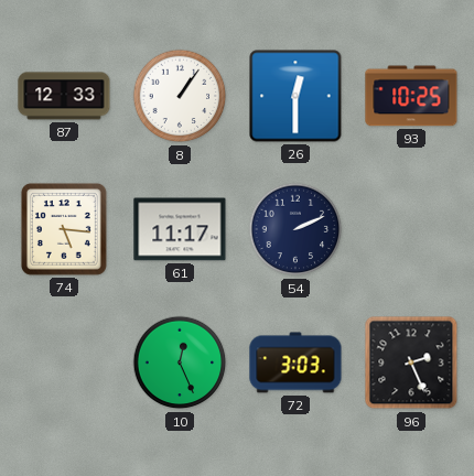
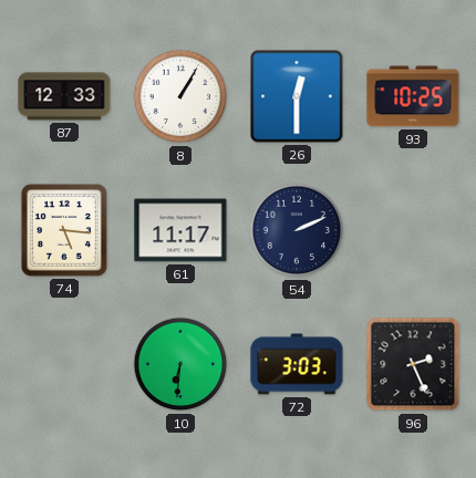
8: 1:06 -> 1:05 (180, 96)
10: 12:26 -> 6:31 (180, 364)
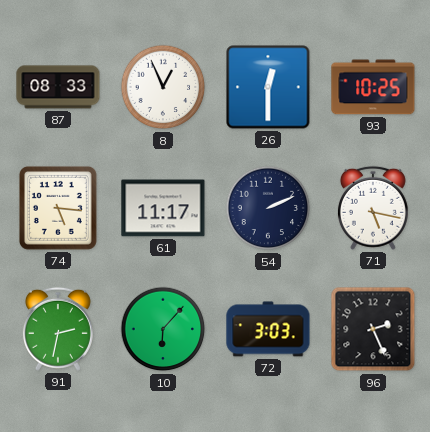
87: 12:33 -> 08:33 (58, 87)
8: 1:05 -> 12:56 (163, 87)
71: none -> 5:17 (373, 208)
91: none -> 2:32 (58, 329)
10: 6:31 -> 6:07 (163, 329)
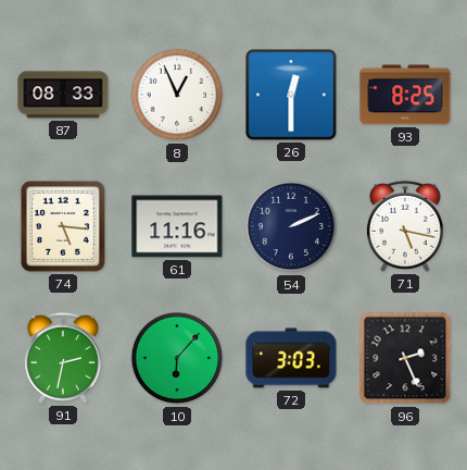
93: 10:25 -> 8:25 (405, 95)
61: 11:17 -> 11:16 (177, 226)
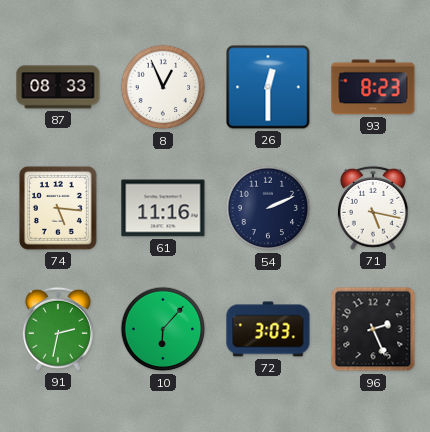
93: 8:25 -> 8:23 (373, 87)
